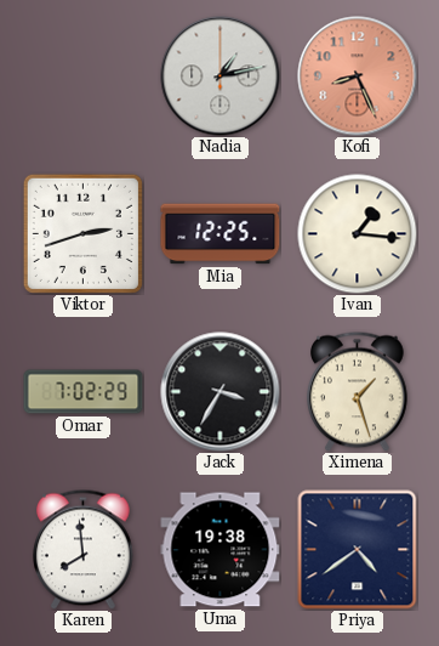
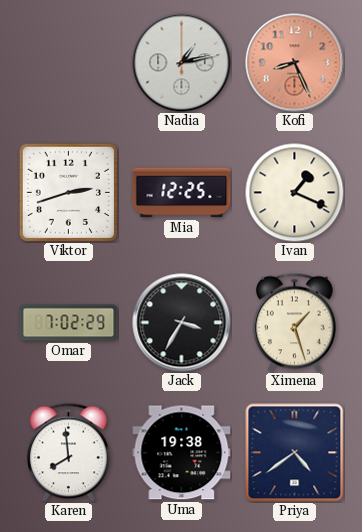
Ivan: 1:16 -> 1:19 (295, 193)
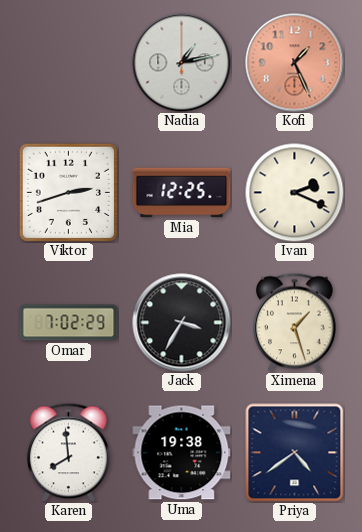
Kofi: 8:26 -> 1:26 (295, 63)
Ivan: 1:19 -> 2:19 (295, 193)
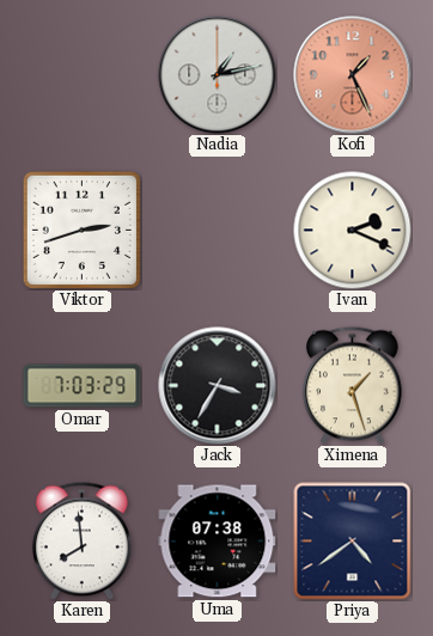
Mia: 12:25 -> none (182, 193)
Omar: 7:02 -> 7:03 (83, 386)
Uma: 19:38 -> 07:38 (218, 542)
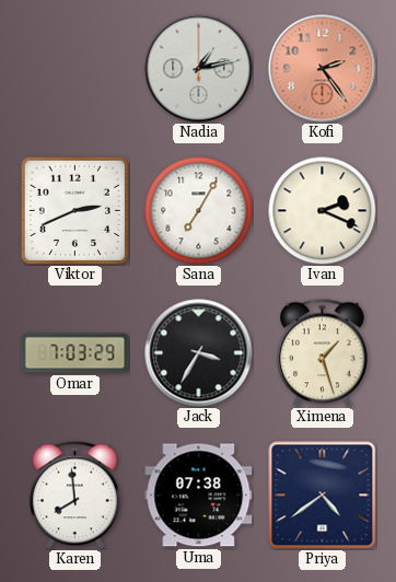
Kofi: 1:26 -> 2:24 (323, 69)
Viktor: 2:42 -> 2:41 (74, 210)
Sana: none -> 7:05 (199, 211)
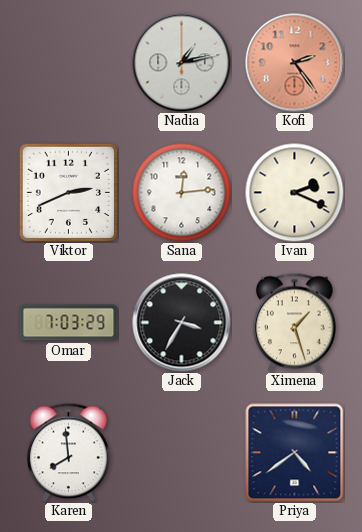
Sana: 7:05 -> 12:14 (182, 193)
Uma: 07:38 -> none (199, 496)
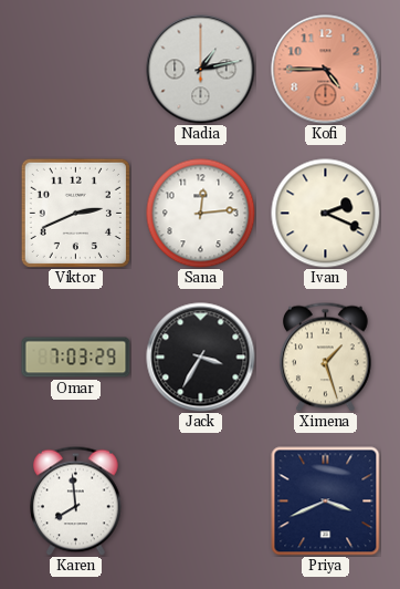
Kofi: 2:24 -> 4:45 (326, 70)
Priya: 4:39 -> 3:41 (326, 502)
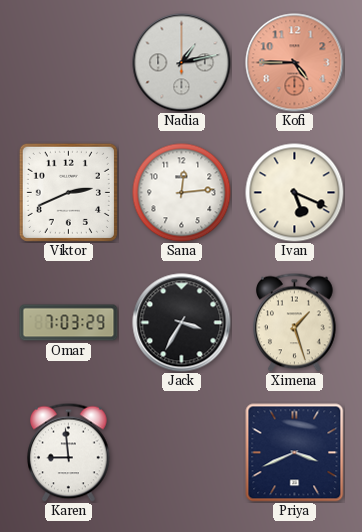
Ivan: 2:19 -> 5:19 (295, 193)
Karen: 7:59 -> 8:59 (69, 452)
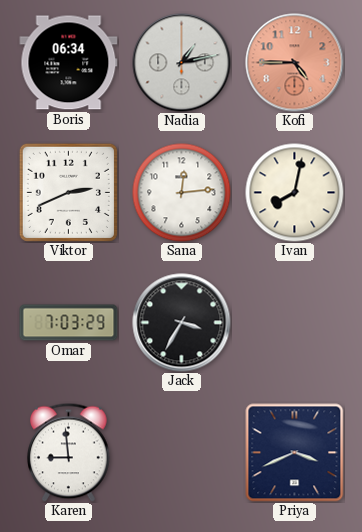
Boris: none -> 06:34 (69, 63)
Ivan: 5:19 -> 8:02 (295, 193)
Ximena: 1:27 -> none (295, 322)
